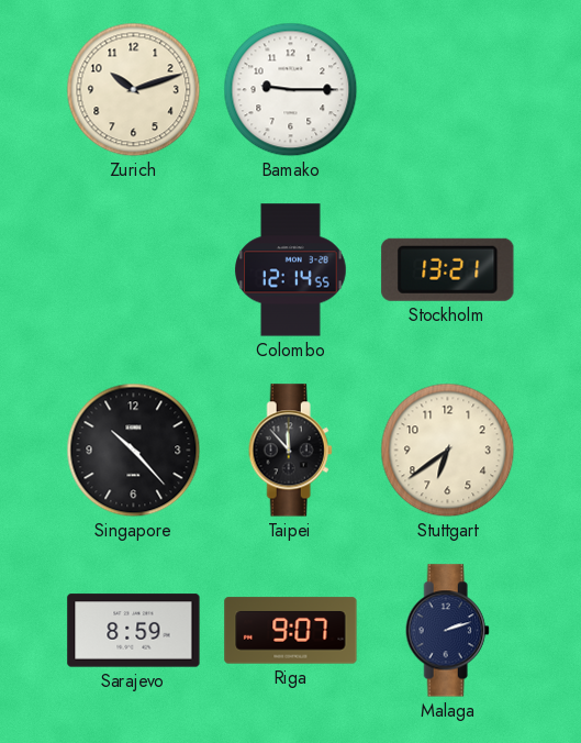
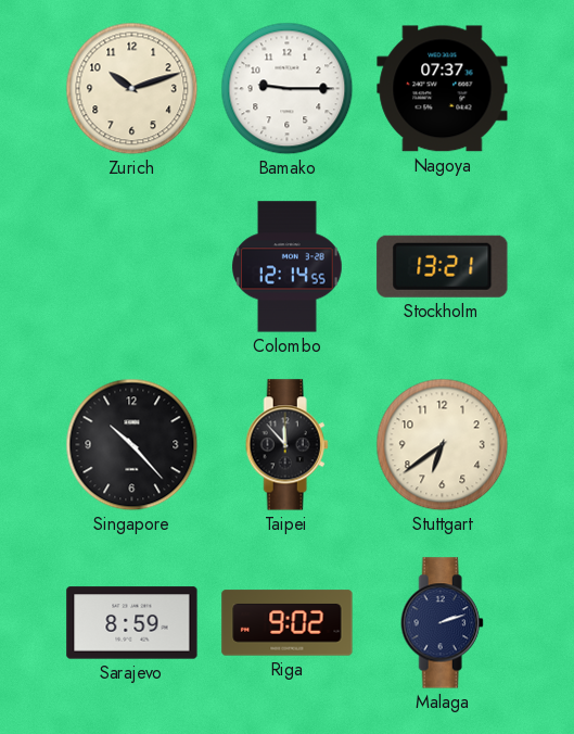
Nagoya: none -> 07:37 (443, 89)
Riga: 9:07 -> 9:02 (288, 623)
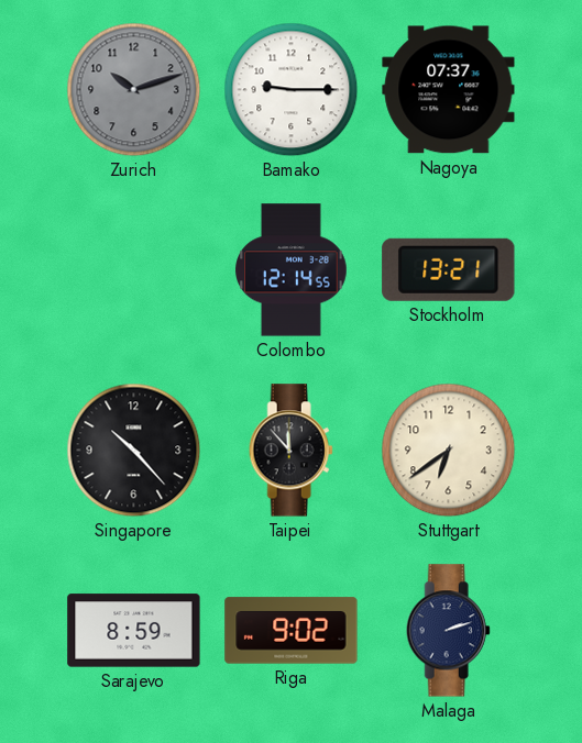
Zurich dial: cream -> grey (134, 90)
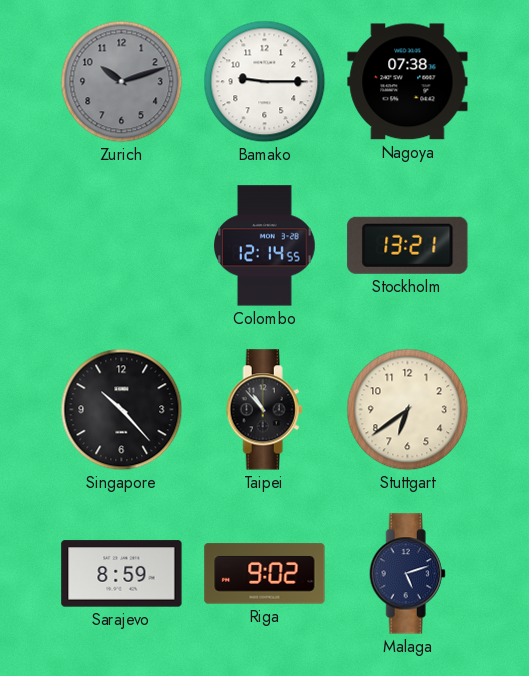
Nagoya: 07:37 -> 07:38 (408, 82)
Taipei: 11:53 -> 10:53 (264, 410)
Malaga: 2:12 -> 5:12 (407, 574)
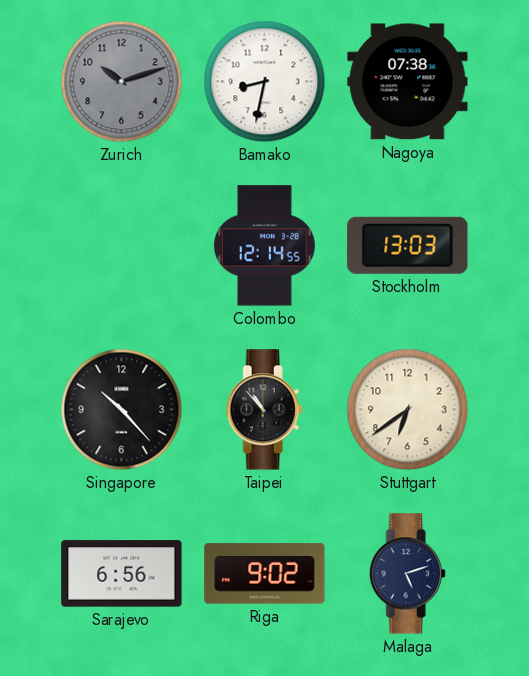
Bamako: 9:15 -> 8:32 (265, 82)
Stockholm: 13:21 -> 13:03 (408, 245)
Sarajevo: 8:59 -> 6:56 (122, 574)
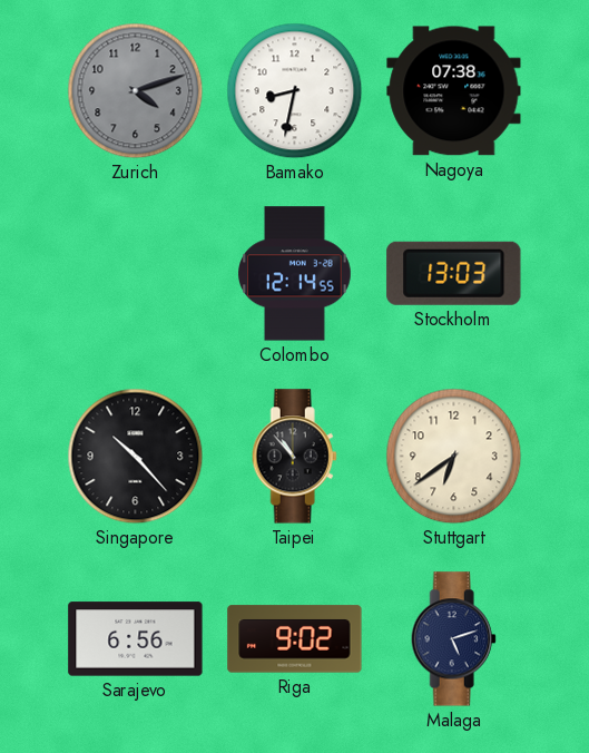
Zurich: 10:12 -> 4:12 (136, 91)
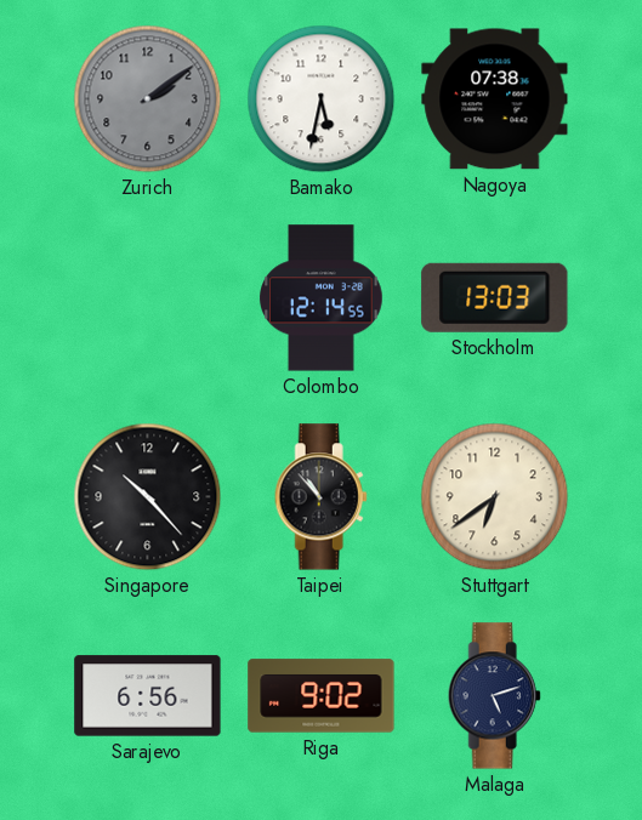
Zurich: 4:12 -> 2:09 (148, 99)
Bamako: 8:32 -> 5:32 (322, 99)
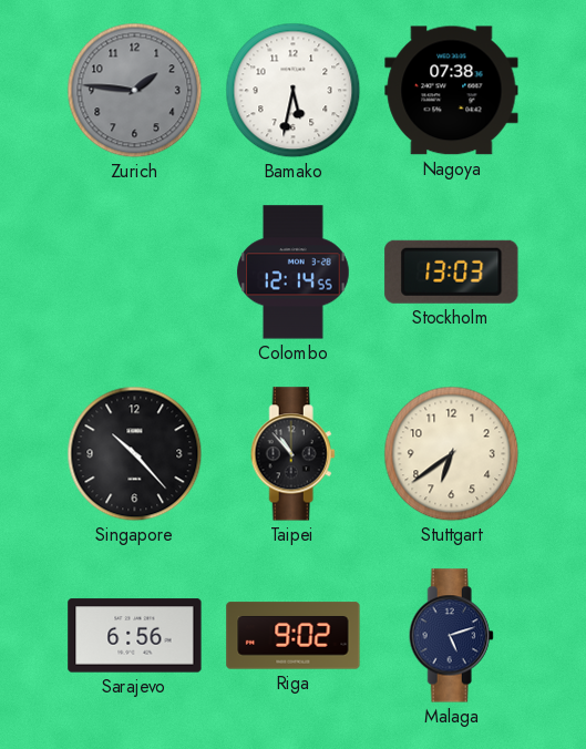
Zurich: 2:09 -> 1:46 (135, 91)
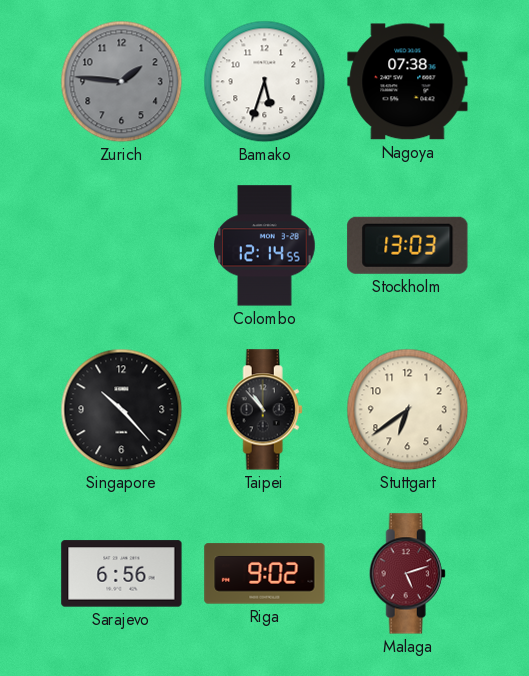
Bamako: 5:32 -> 5:33 (265, 82)
Malaga dial: navy -> burgundy (407, 574)
